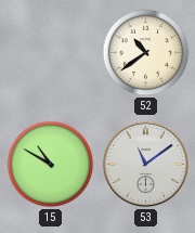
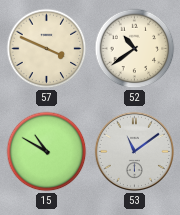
57: none -> 3:49 (47, 49)
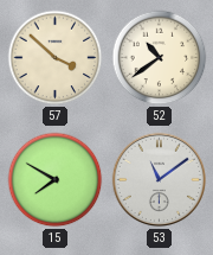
57: 3:49 -> 3:52 (56, 58)
15: 10:50 -> 7:50 (56, 180)
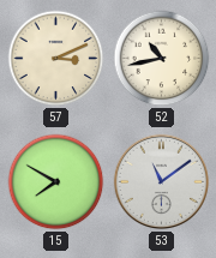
57: 3:52 -> 3:11 (56, 59)
52: 10:39 -> 10:43 (162, 59)
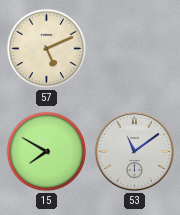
57: 3:11 -> 5:11 (47, 49)
52: 10:43 -> none (162, 59)
